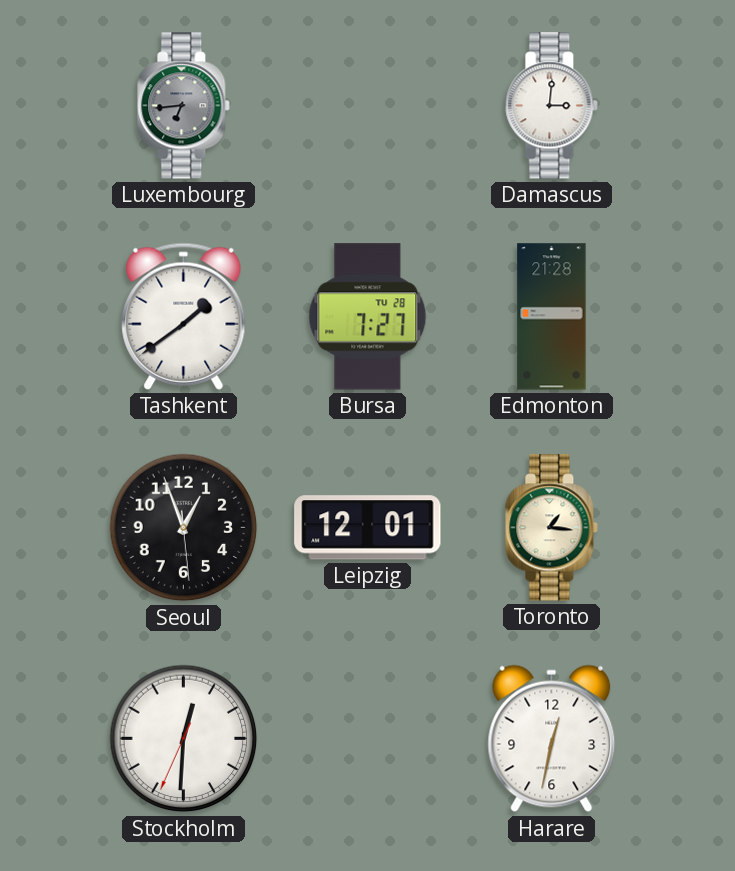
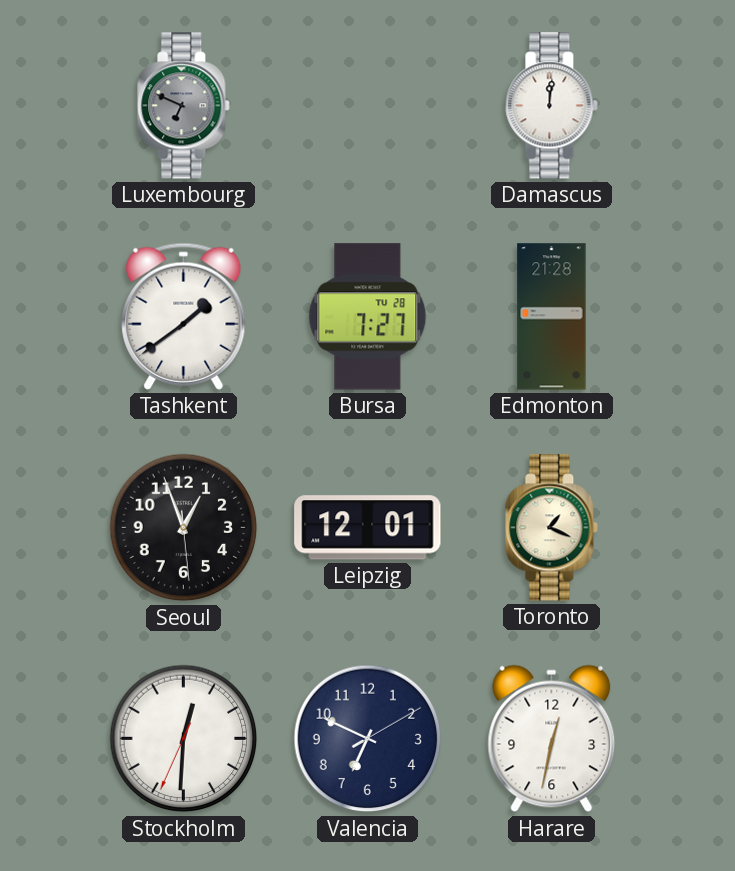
Luxembourg: 6:44 -> 6:49 (184, 106)
Damascus: 3:01 -> 12:01 (552, 106)
Toronto: 1:16 -> 1:19 (552, 528)
Valencia: none -> 6:49 (368, 739)
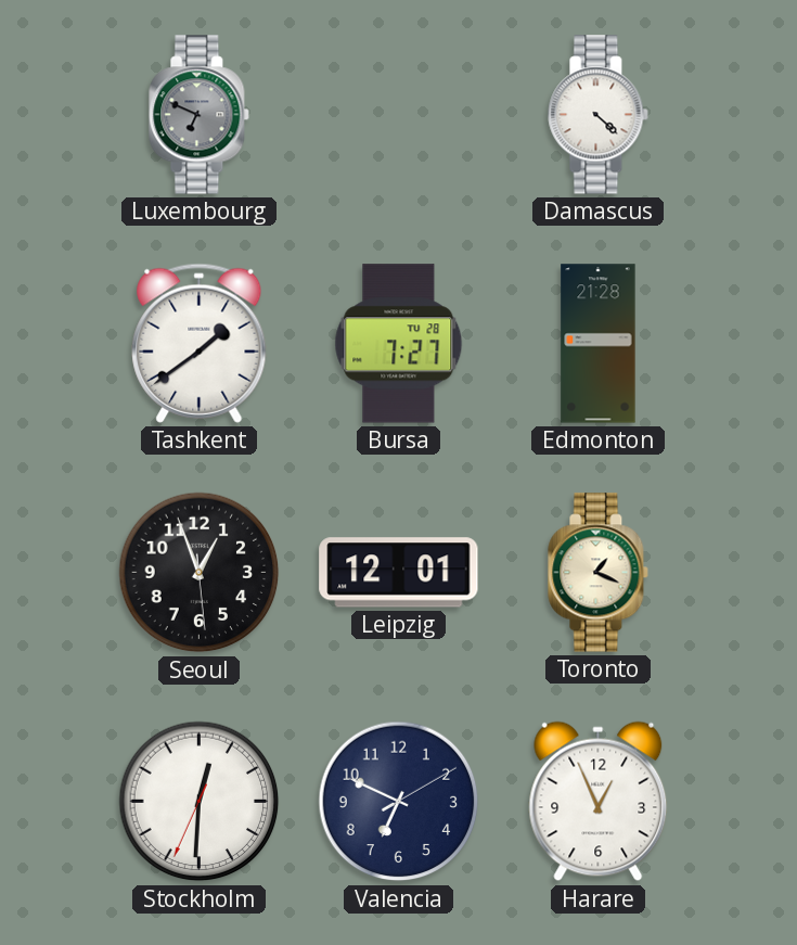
Damascus: 12:01 -> 4:22 (599, 115)
Harare: 12:32 -> 12:56 (599, 802)
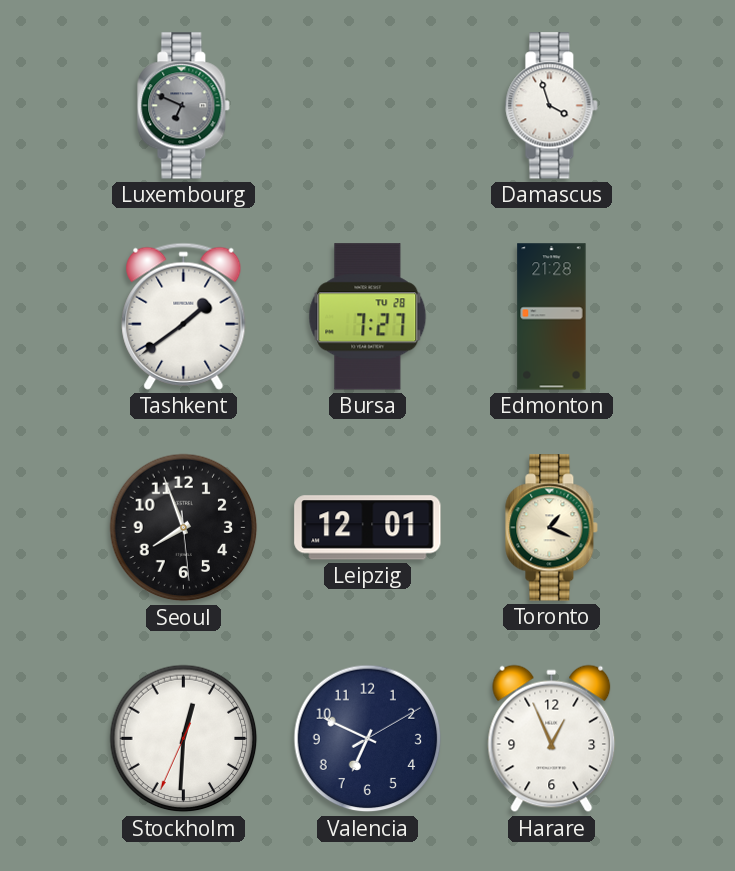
Damascus: 4:22 -> 3:57 (552, 106)
Seoul: 12:56 -> 7:56 (184, 528)
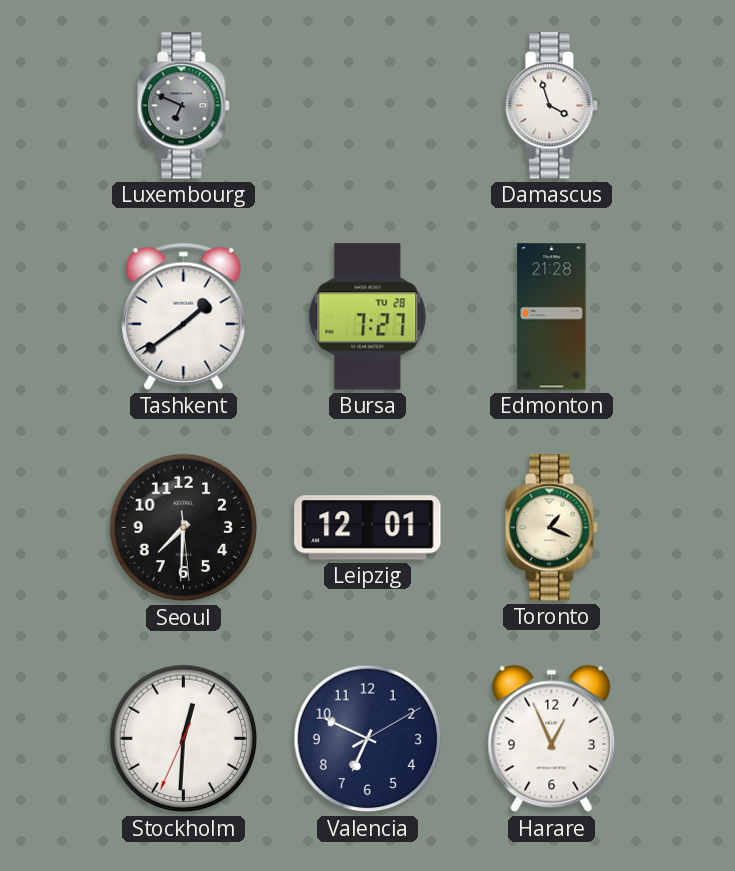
Seoul: 7:56 -> 7:30 (184, 528)
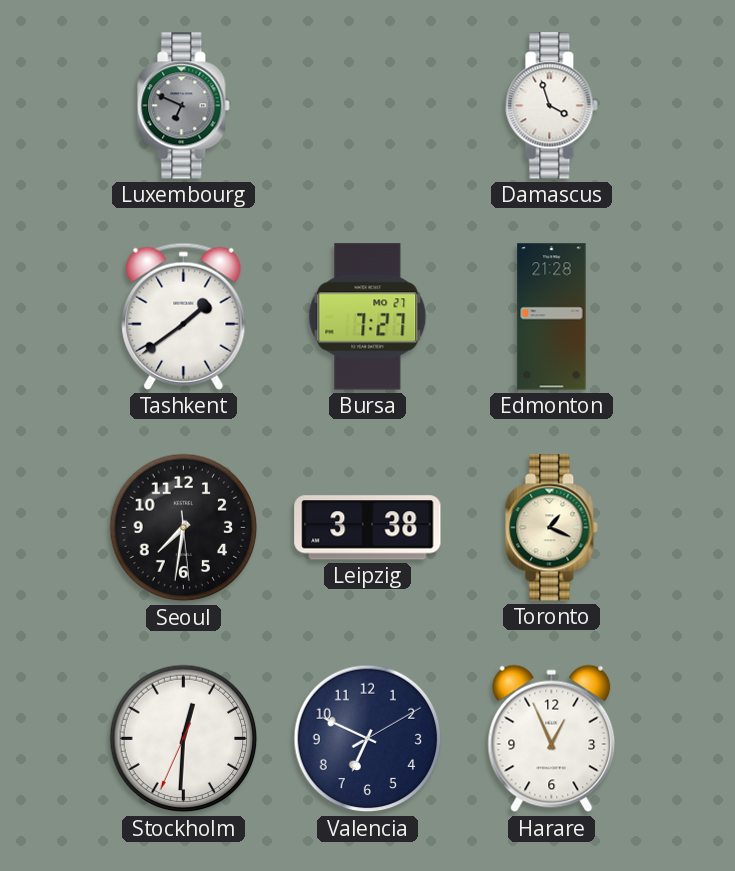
Bursa date: TU 28 -> MO 27 (368, 317)
Seoul: 7:30 -> 7:31 (184, 528)
Leipzig: 12:01 -> 3:38 (368, 528)
